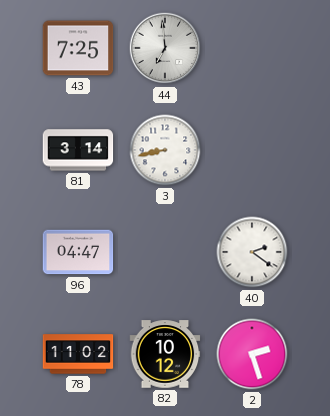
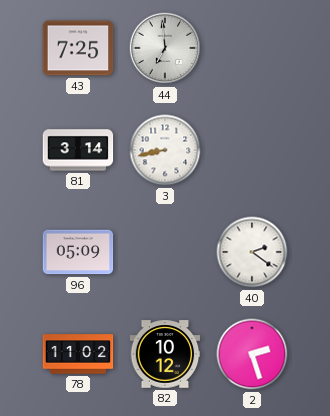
96: 04:47 -> 05:09 (78, 252)
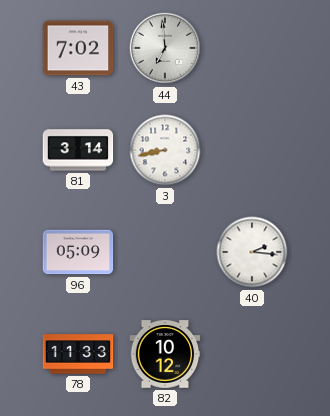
43: 7:25 -> 7:02 (78, 48)
40: 2:21 -> 2:16 (252, 252)
78: 11:02 -> 11:33 (78, 354)
2: 2:27 -> none (252, 354)
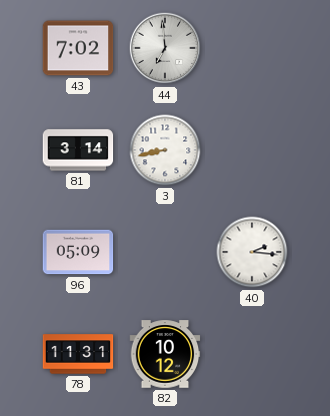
78: 11:33 -> 11:31 (78, 354)
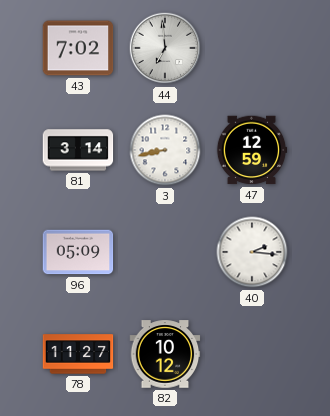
47: none -> 12:59 (252, 150)
78: 11:31 -> 11:27 (78, 354)
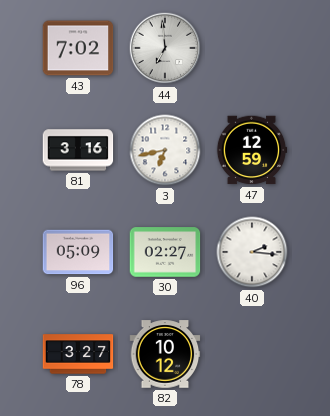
81: 3:14 -> 3:16 (78, 150)
3: 8:43 -> 6:43 (165, 150)
30: none -> 02:27 (165, 252)
78: 11:27 -> 3:27 (78, 354)
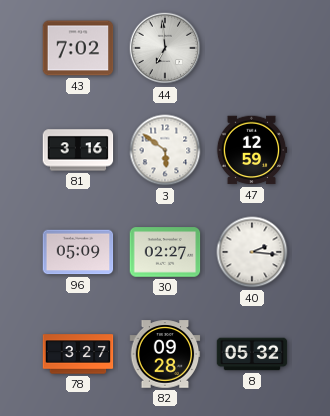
3: 6:43 -> 5:51 (165, 150)
82: 10:12 -> 09:28 (165, 354)
8: none -> 05:32 (252, 354)
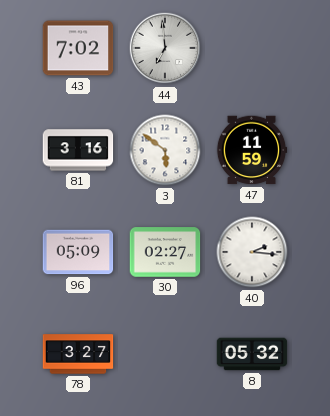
47: 12:59 -> 11:59 (252, 150)
82: 09:28 -> none (165, 354)
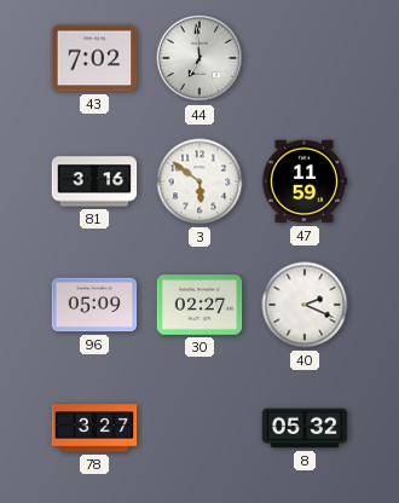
40: 2:16 -> 2:19 (305, 305)
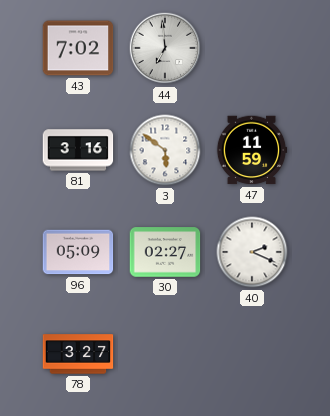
8: 05:32 -> none (305, 428)
